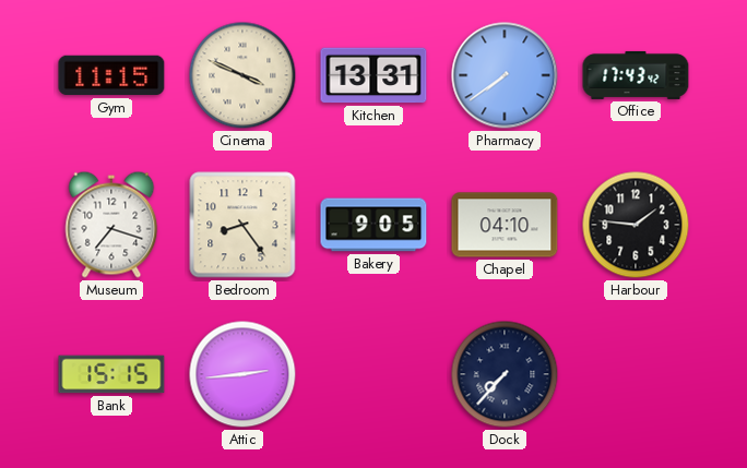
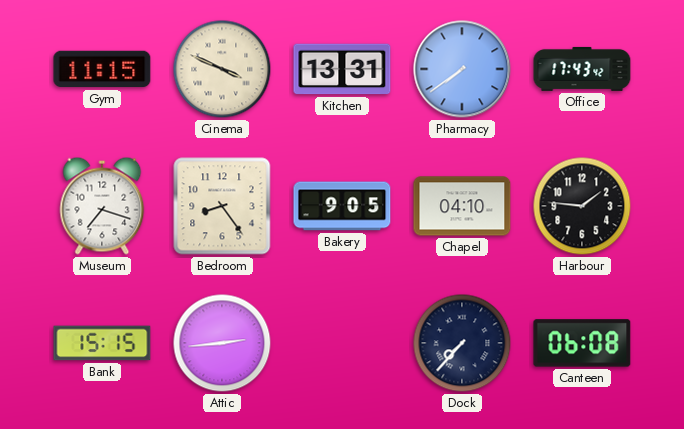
Canteen: none -> 06:08 (582, 343)
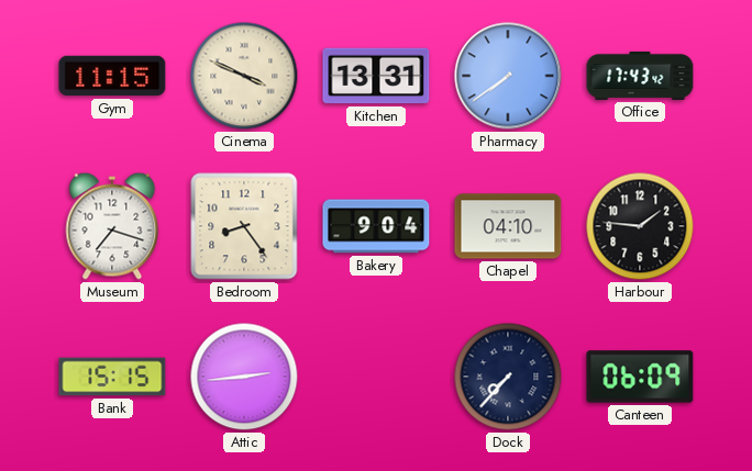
Bakery: 9:05 -> 9:04 (376, 226)
Canteen: 06:08 -> 06:09 (640, 377)
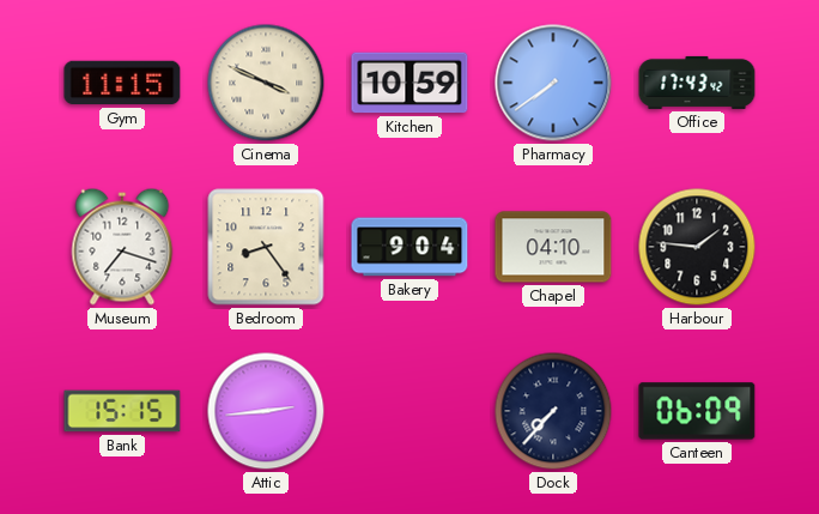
Kitchen: 13:31 -> 10:59 (409, 83)
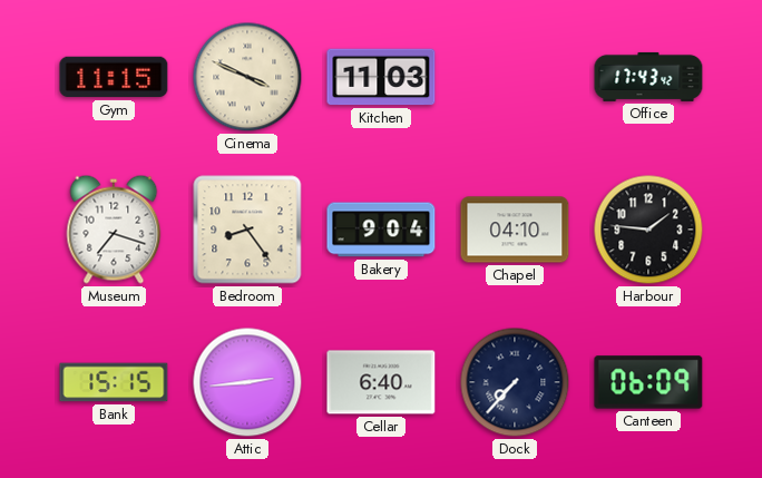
Kitchen: 10:59 -> 11:03 (381, 77)
Pharmacy: 7:39 -> none (553, 83)
Cellar: none -> 6:40 (381, 382)
